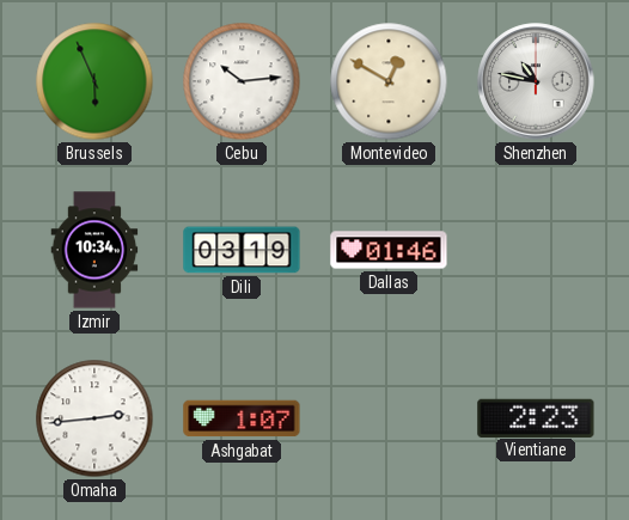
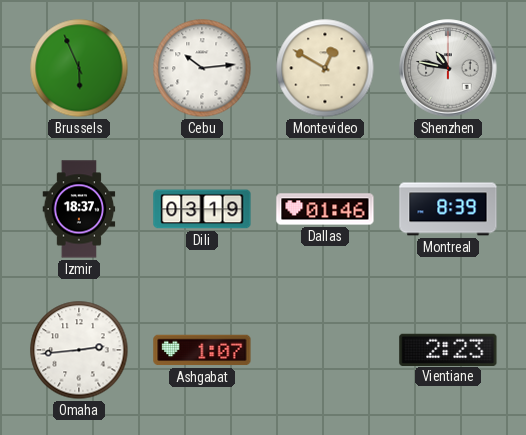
Izmir: 10:34 -> 18:37 (79, 209)
Montreal: none -> 8:39 (448, 209)
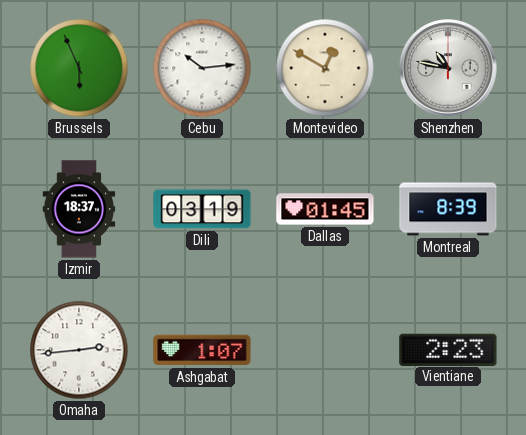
Dallas: 01:46 -> 01:45 (325, 209)
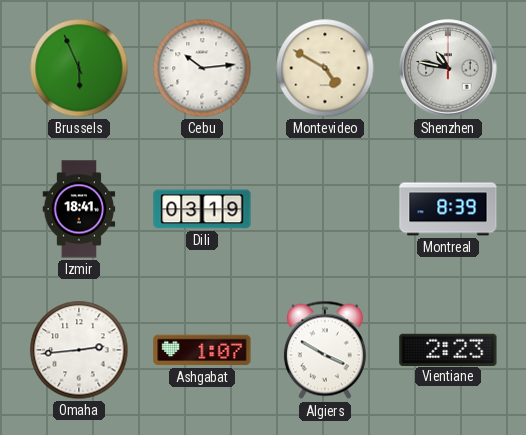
Montevideo: 12:50 -> 4:50 (325, 68)
Izmir: 18:37 -> 18:41 (79, 209)
Dallas: 01:45 -> none (325, 209)
Algiers: none -> 3:50 (325, 350)
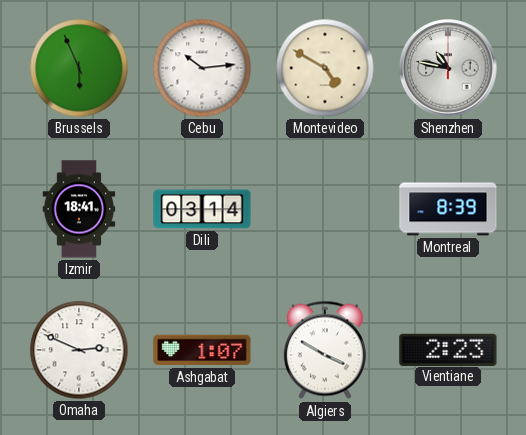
Dili: 03:19 -> 03:14 (202, 209)
Omaha: 2:44 -> 2:49 (79, 350)
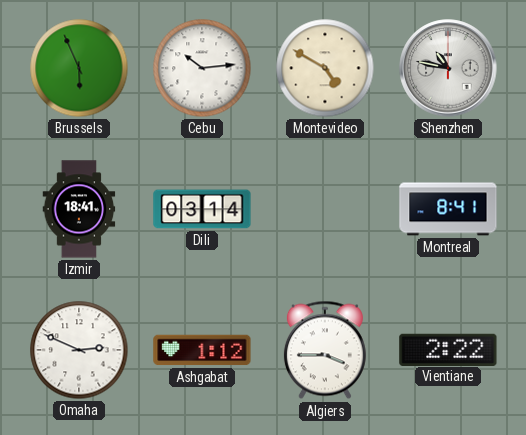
Montreal: 8:39 -> 8:41 (448, 209)
Ashgabat: 1:07 -> 1:12 (202, 350)
Algiers: 3:50 -> 3:45 (325, 350)
Vientiane: 2:23 -> 2:22 (448, 349)
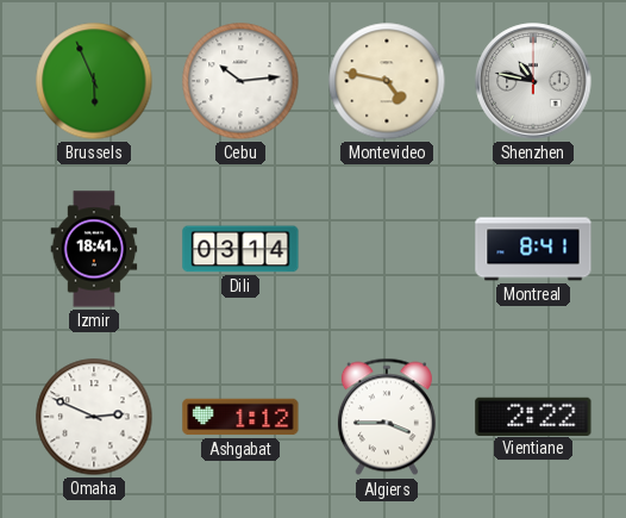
Montevideo: 4:50 -> 4:47 (387, 81)
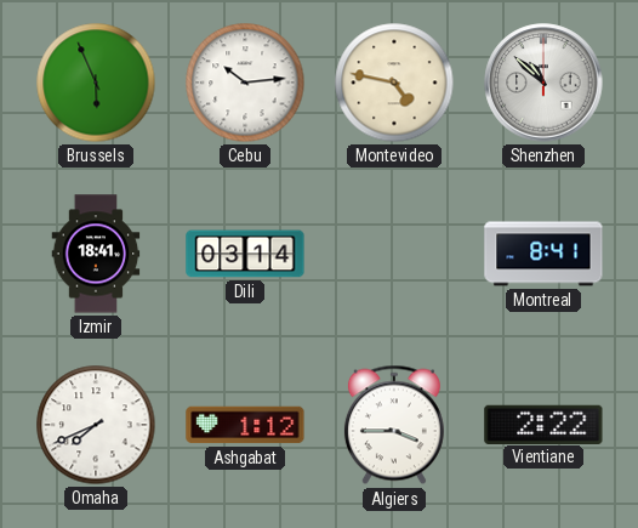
Shenzhen: 10:47 -> 10:52 (543, 83)
Omaha: 2:49 -> 7:41 (96, 425)
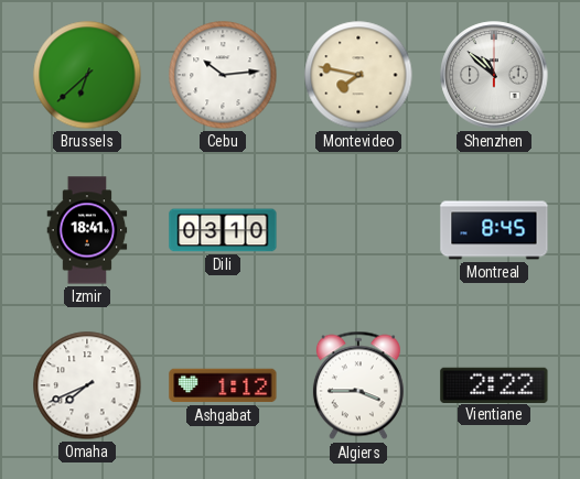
Brussels: 5:56 -> 6:38 (87, 75)
Montevideo: 4:47 -> 7:47 (358, 75)
Dili: 03:14 -> 03:10 (223, 230)
Montreal: 8:41 -> 8:45 (494, 230)
